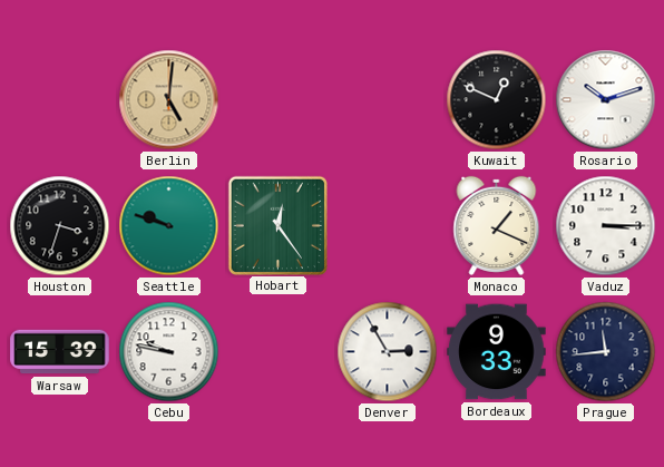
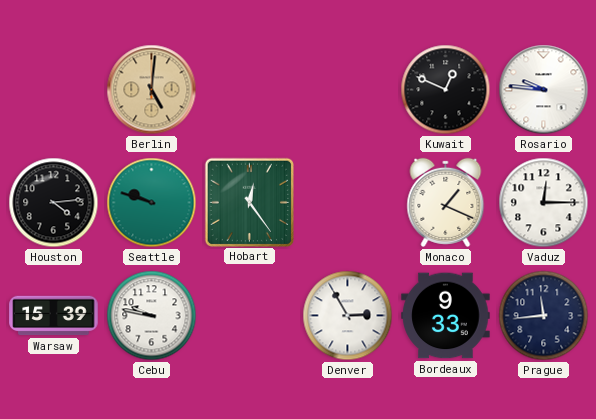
Rosario: 10:12 -> 9:46 (544, 90)
Houston: 3:33 -> 4:14 (54, 203)
Vaduz: 3:15 -> 12:15 (544, 203)
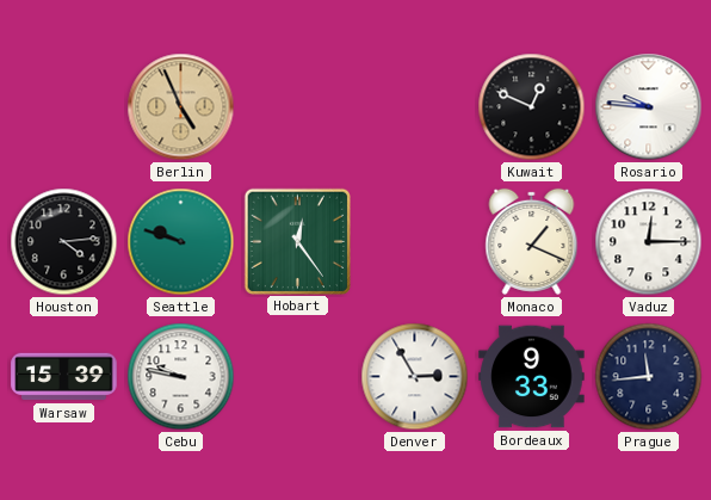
Berlin: 5:01 -> 4:56 (181, 107)
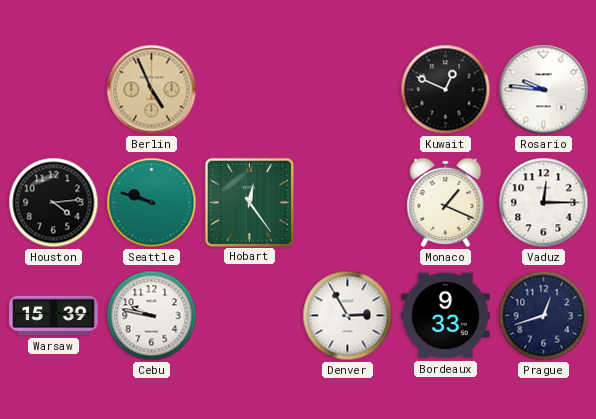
Prague: 11:44 -> 12:42 (544, 316)
